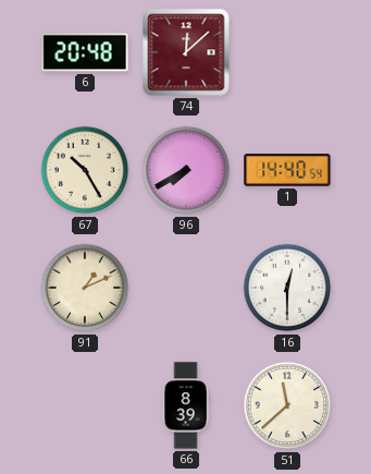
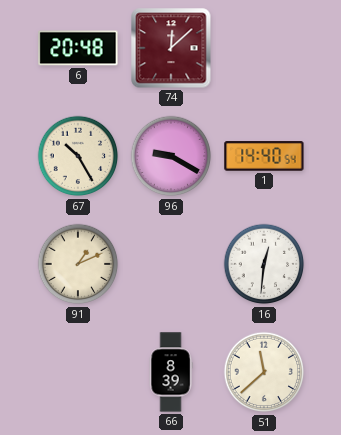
96: 7:40 -> 9:20 (171, 156)
16: 12:30 -> 12:31 (264, 264)
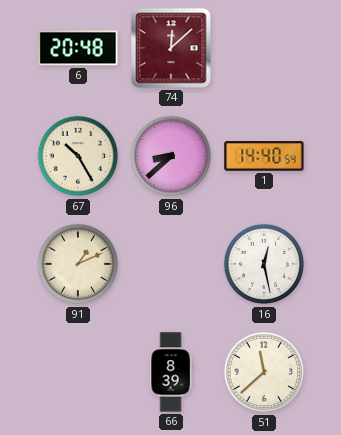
96: 9:20 -> 8:38 (171, 156)
16: 12:31 -> 12:28 (264, 264)
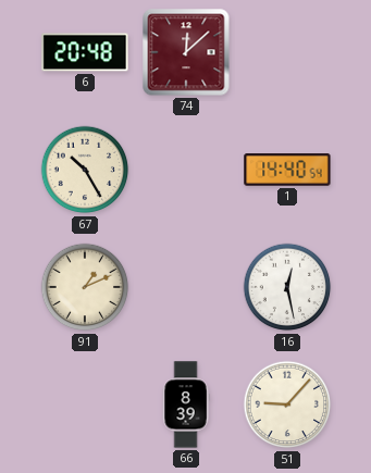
96: 8:38 -> none (171, 156)
51: 11:38 -> 9:07 (287, 404)
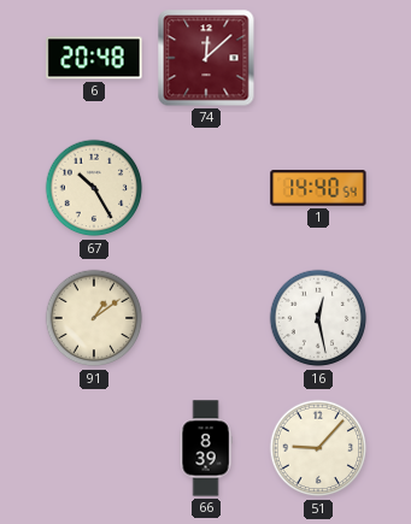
91: 1:11 -> 1:09 (94, 318)
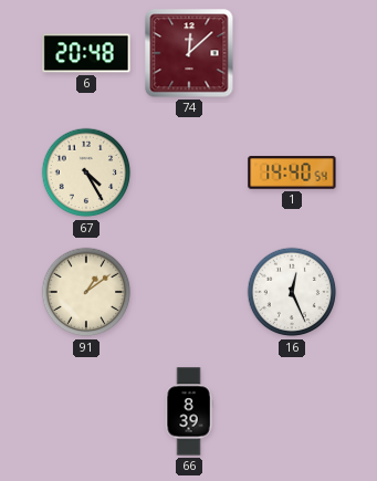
67: 10:25 -> 4:25 (86, 172)
16: 12:28 -> 12:26 (292, 292)
51: 9:07 -> none (318, 448)
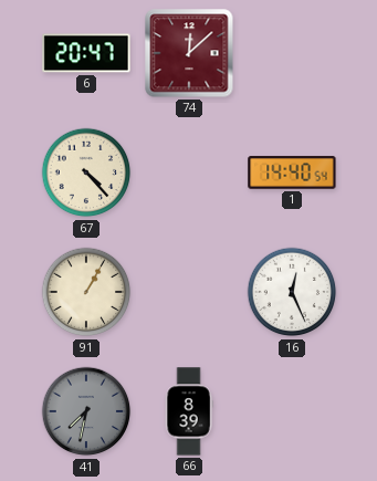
6: 20:48 -> 20:47 (86, 53)
67: 4:25 -> 4:23 (86, 172)
91: 1:09 -> 1:05 (86, 292)
41: none -> 7:32 (86, 411)
